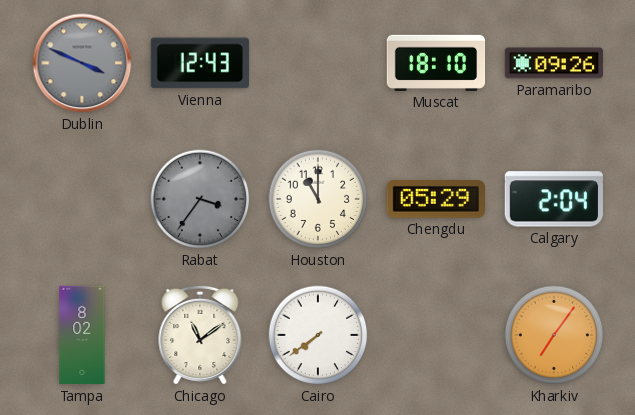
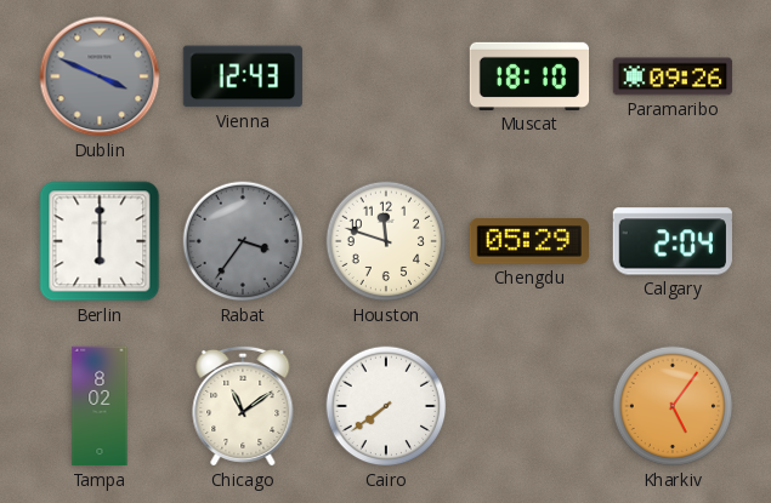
Berlin: none -> 6:00 (100, 241)
Houston: 11:00 -> 11:48 (386, 241)
Kharkiv: 7:06 -> 5:06 (673, 406)
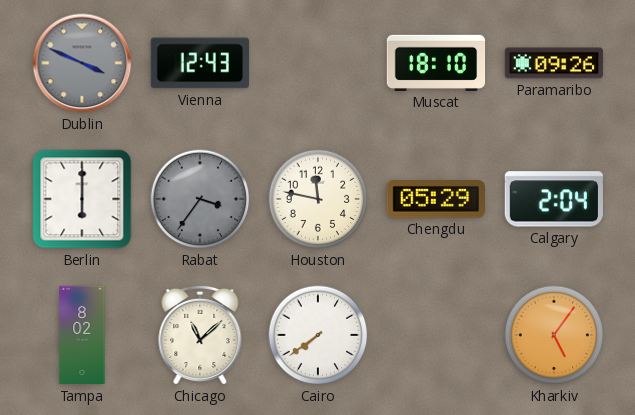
Houston: 11:48 -> 11:47 (318, 199)
Chicago: 11:09 -> 11:08 (200, 335)
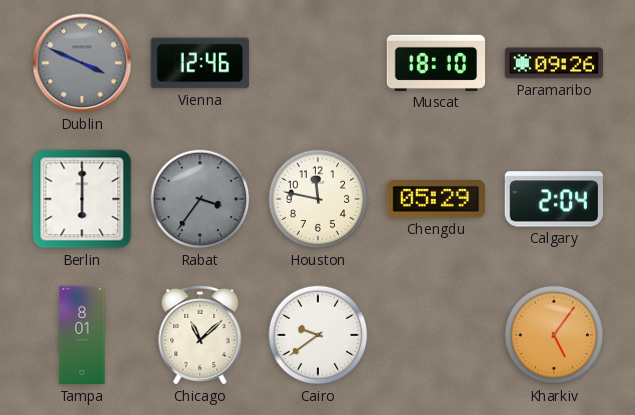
Vienna: 12:43 -> 12:46 (200, 63)
Tampa: 8:02 -> 8:01 (82, 335)
Cairo: 7:39 -> 9:39 (318, 335)
